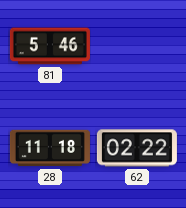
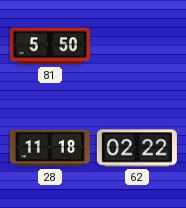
81: 5:46 -> 5:50 (50, 46)
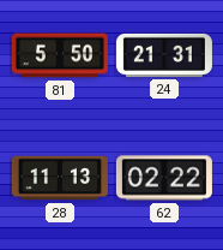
24: none -> 21:31 (164, 55)
28: 11:18 -> 11:13 (60, 178)
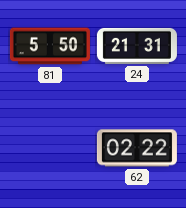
28: 11:13 -> none (60, 178)
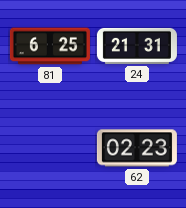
81: 5:50 -> 6:25 (50, 46)
62: 02:22 -> 02:23 (137, 148)
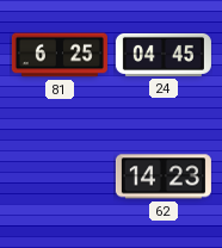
24: 21:31 -> 04:45 (164, 55)
62: 02:23 -> 14:23 (164, 176)
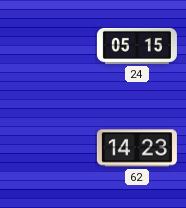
81: 6:25 -> none (60, 55)
24: 04:45 -> 05:15 (137, 46)
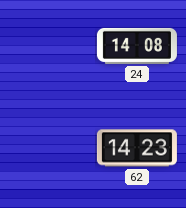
24: 05:15 -> 14:08 (137, 46)
